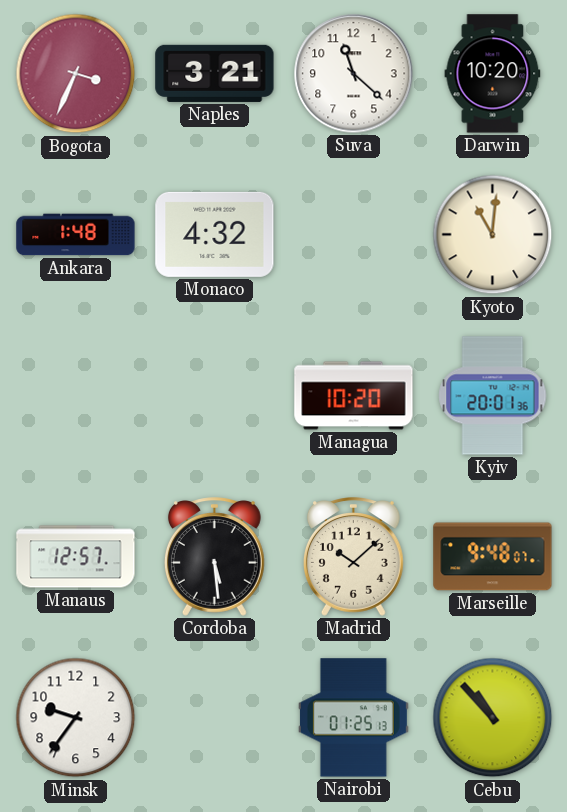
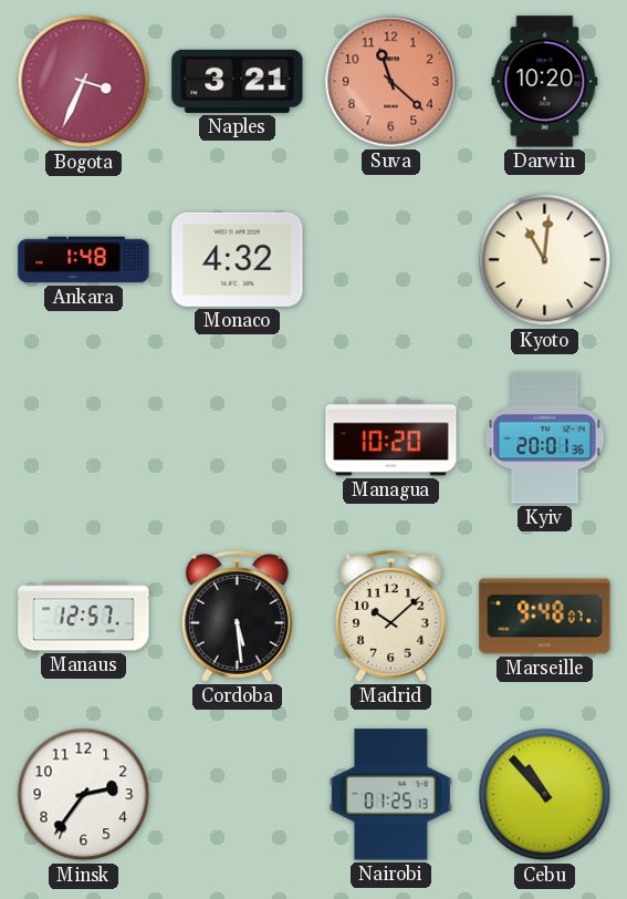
Suva dial: white -> salmon (391, 82)
Minsk: 9:36 -> 2:36 (84, 795)
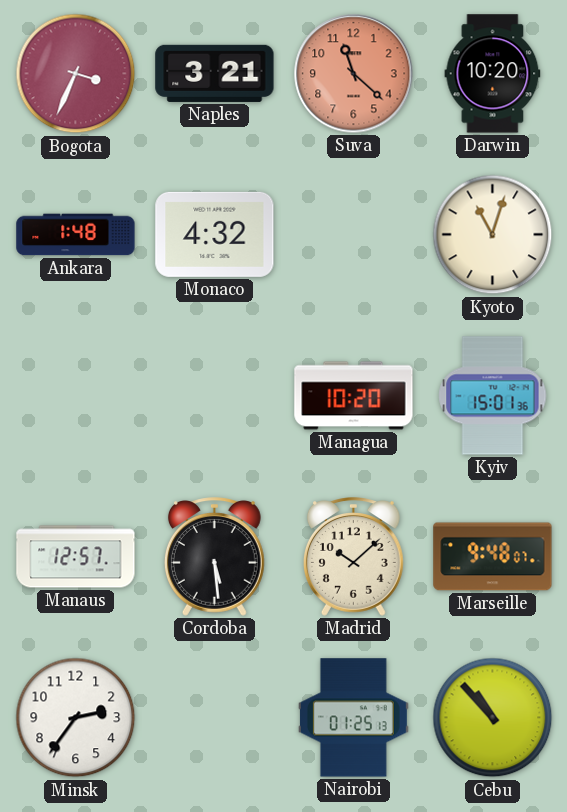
Kyoto: 11:01 -> 11:03 (493, 235)
Kyiv: 20:01 -> 15:01 (493, 396)
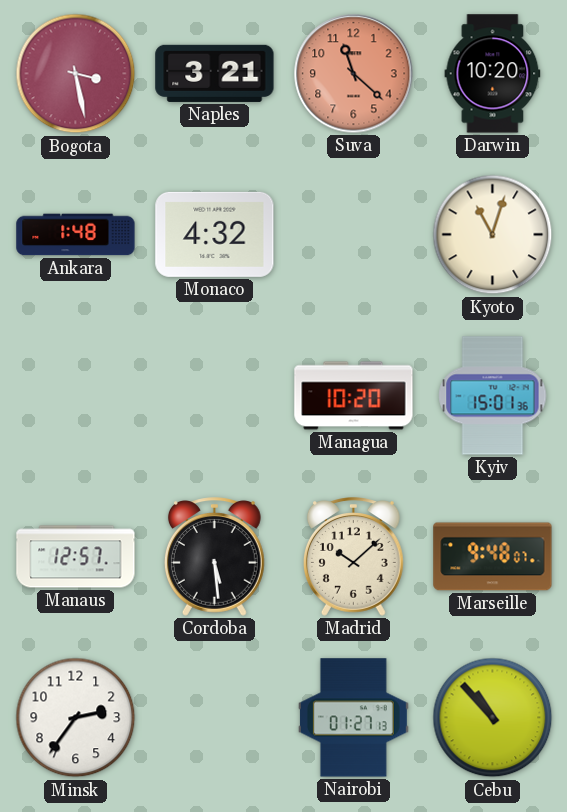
Bogota: 3:34 -> 3:28 (76, 74)
Nairobi: 01:25 -> 01:27 (353, 718)
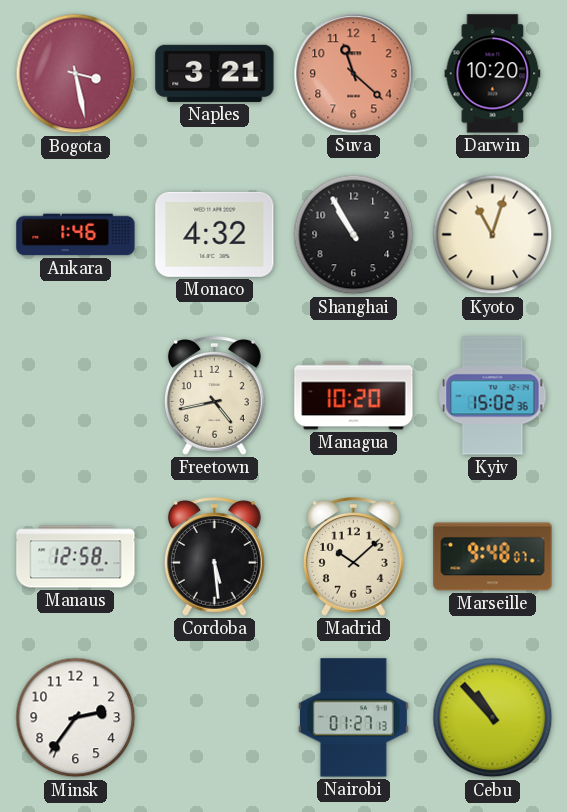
Ankara: 1:48 -> 1:46 (76, 235)
Shanghai: none -> 10:55 (354, 235)
Freetown: none -> 4:43 (214, 396)
Kyiv: 15:01 -> 15:02 (493, 396)
Manaus: 12:57 -> 12:58 (76, 557)
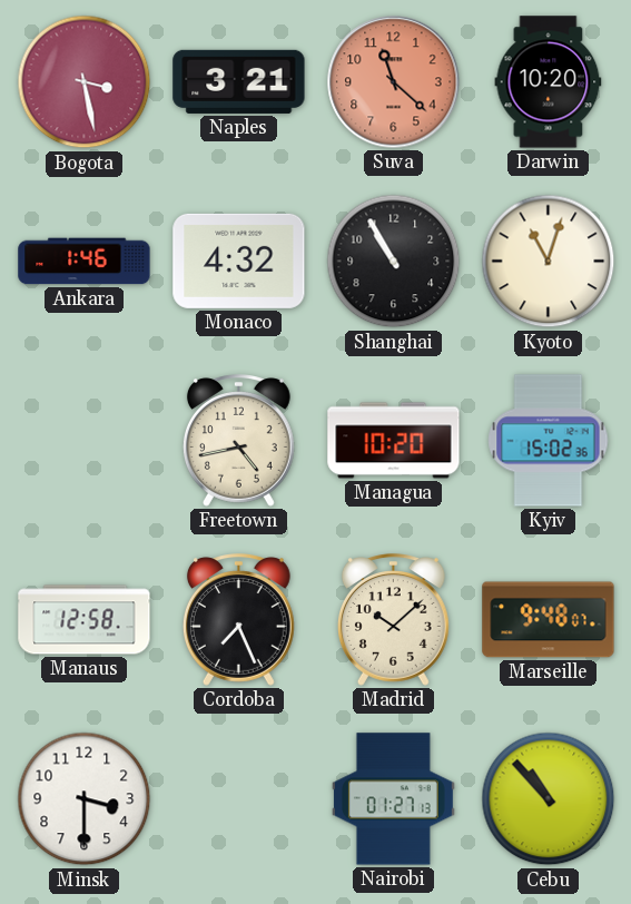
Cordoba: 5:29 -> 7:26 (238, 620)
Minsk: 2:36 -> 3:30 (85, 799)
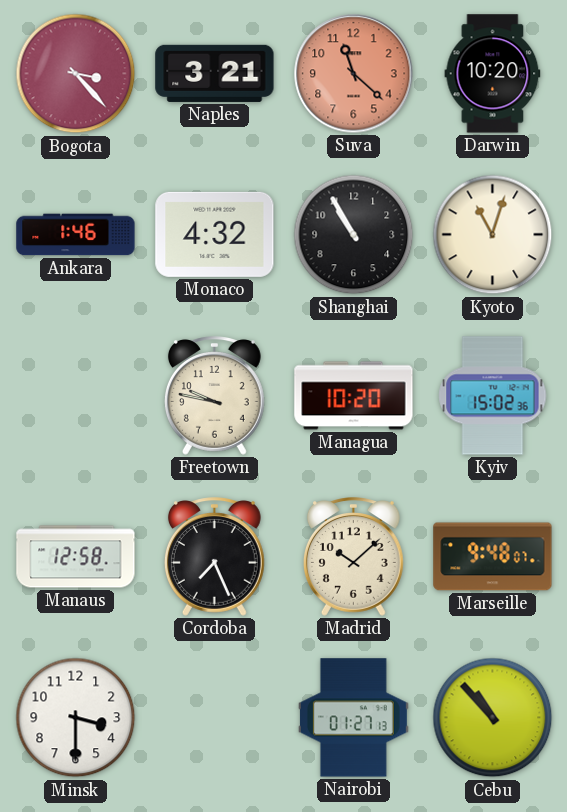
Bogota: 3:28 -> 3:23 (76, 74)
Freetown: 4:43 -> 9:47 (214, 396)
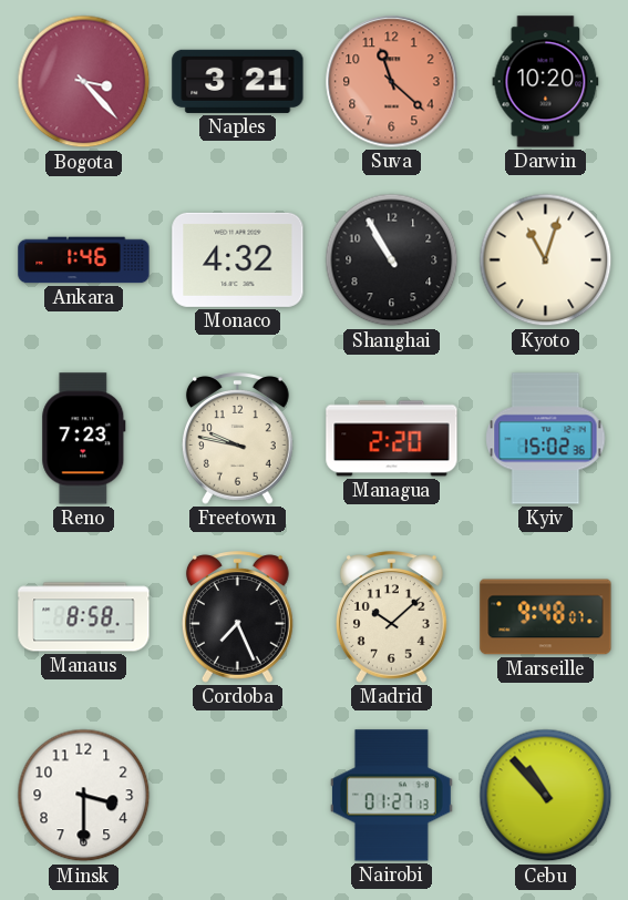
Reno: none -> 7:23 (84, 439)
Managua: 10:20 -> 2:20 (392, 439)
Manaus: 12:58 -> 8:58 (84, 617)
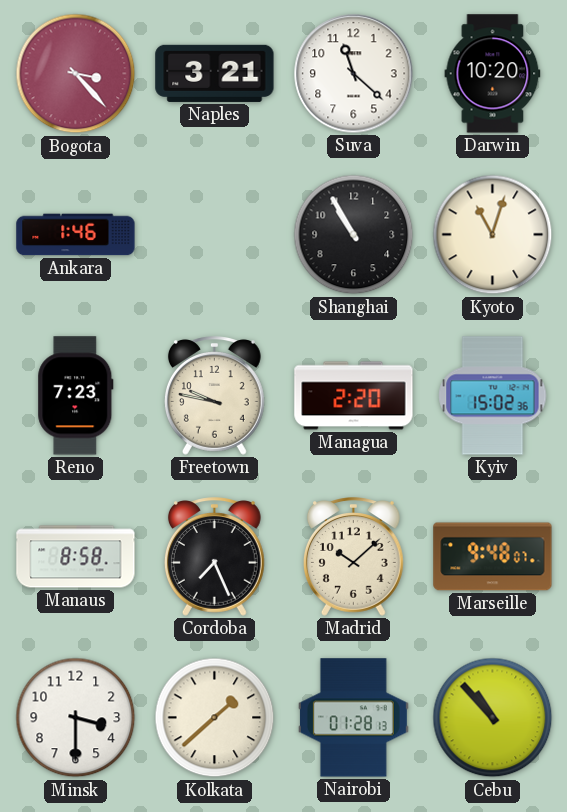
Suva dial: salmon -> white (354, 74)
Monaco: 4:32 -> none (238, 259)
Kolkata: none -> 1:38 (215, 718)
Nairobi: 01:27 -> 01:28 (353, 718)
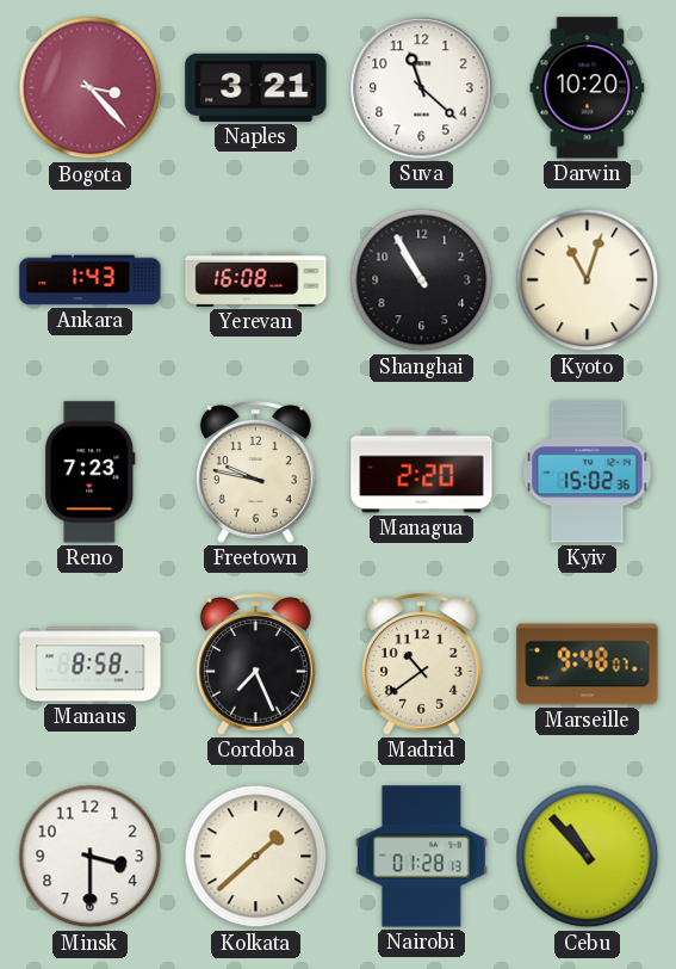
Ankara: 1:46 -> 1:43 (91, 280)
Yerevan: none -> 16:08 (256, 279)
Madrid: 10:08 -> 10:39 (421, 665)
